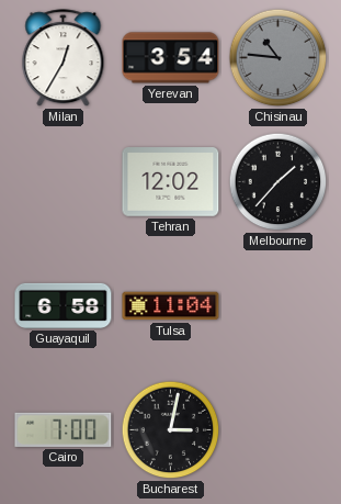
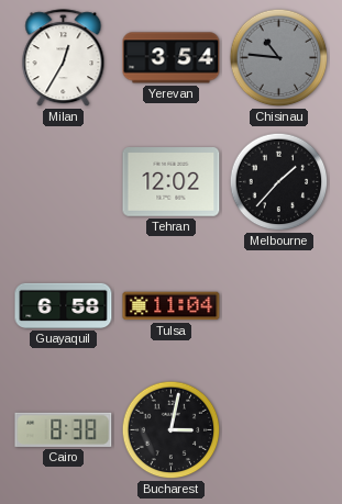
Cairo: 7:00 -> 8:38 (64, 429)
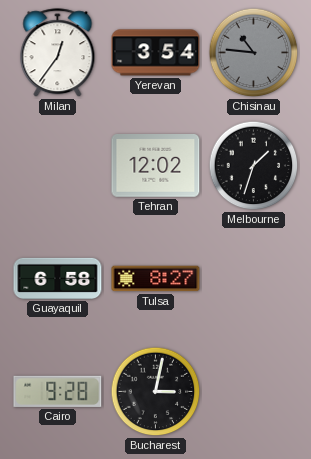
Milan: 12:35 -> 12:36 (58, 53)
Melbourne: 1:37 -> 1:33 (254, 166)
Tulsa: 11:04 -> 8:27 (156, 279)
Cairo: 8:38 -> 9:28 (58, 391)
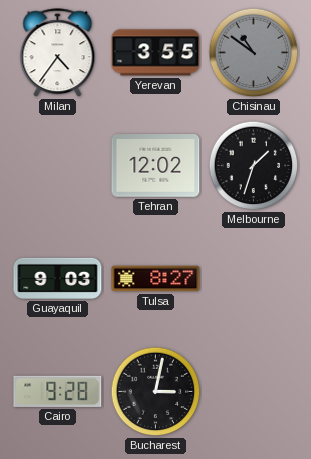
Milan: 12:36 -> 4:36 (58, 53)
Yerevan: 3:54 -> 3:55 (156, 53)
Chisinau: 10:46 -> 10:51 (254, 53)
Guayaquil: 6:58 -> 9:03 (58, 278)
